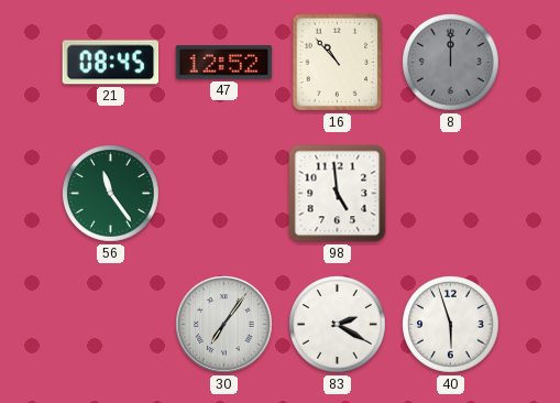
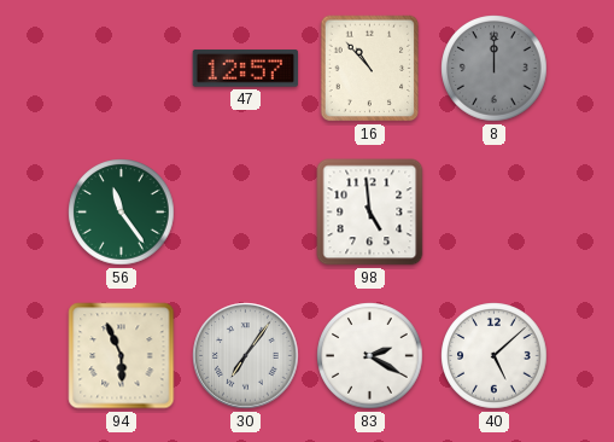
21: 08:45 -> none (111, 63)
47: 12:52 -> 12:57 (246, 69)
94: none -> 5:56 (122, 356)
40: 5:57 -> 5:08 (495, 356)
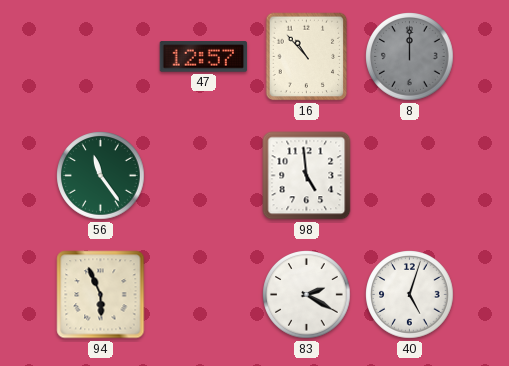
30: 7:06 -> none (246, 356)
40: 5:08 -> 5:03 (410, 295)
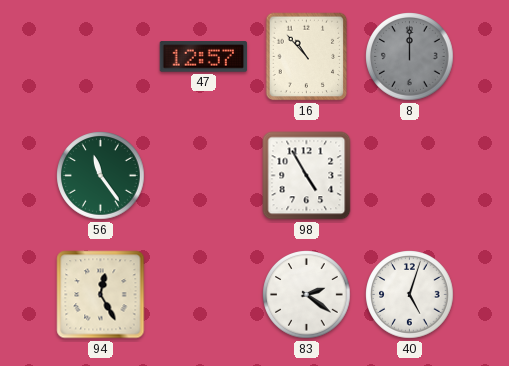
98: 4:59 -> 4:55 (307, 176)
94: 5:56 -> 12:25 (101, 295)
83: 2:20 -> 2:21 (307, 295)
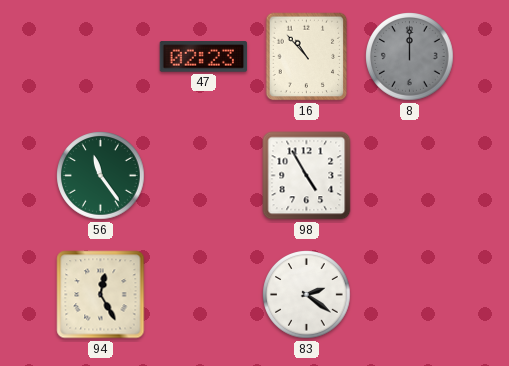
47: 12:57 -> 02:23 (204, 57)
40: 5:03 -> none (410, 295)
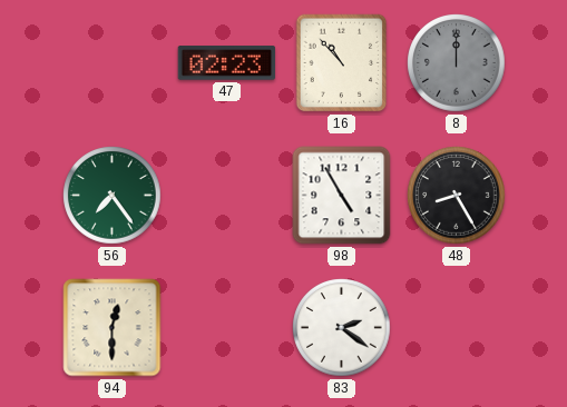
56: 11:24 -> 7:24 (113, 196)
48: none -> 8:25 (457, 196)
94: 12:25 -> 12:30 (113, 328)
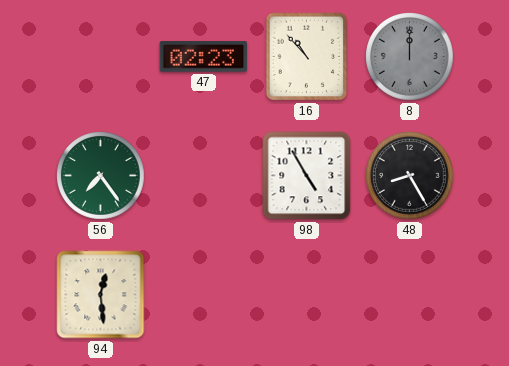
94: 12:30 -> 12:29 (101, 295)
83: 2:21 -> none (342, 328)
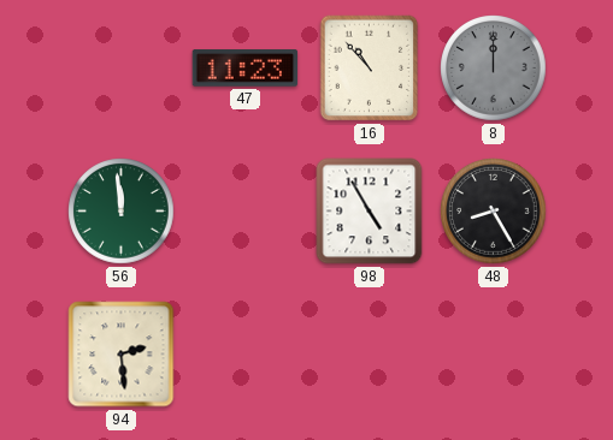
47: 02:23 -> 11:23 (246, 69)
56: 7:24 -> 11:59 (122, 212)
94: 12:29 -> 2:29 (122, 355)
